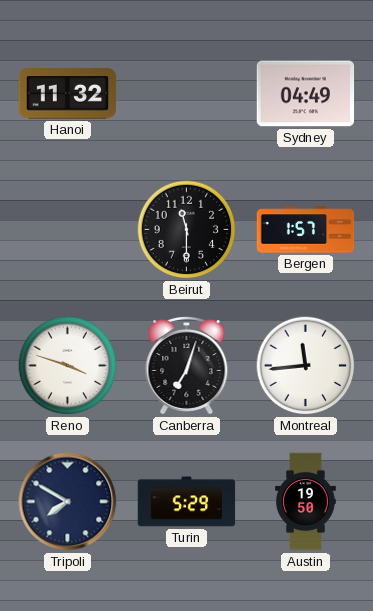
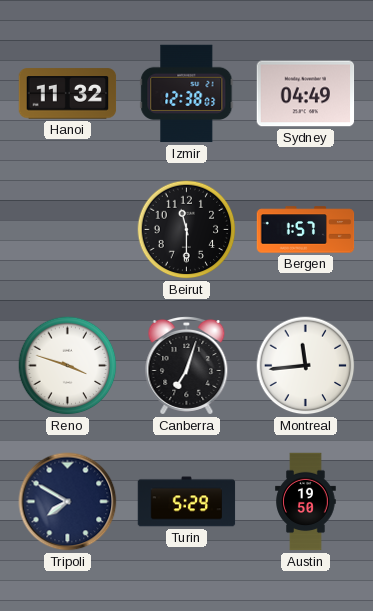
Izmir: none -> 12:38 (187, 94)
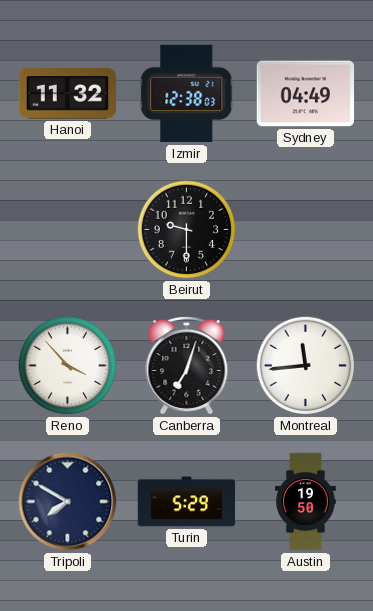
Beirut: 11:30 -> 9:30 (187, 230)
Bergen: 1:57 -> none (306, 230)
Reno: 3:48 -> 3:53 (68, 366)
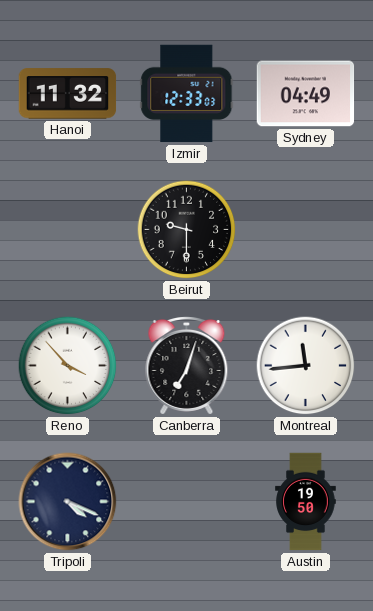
Izmir: 12:38 -> 12:33 (187, 94)
Tripoli: 7:50 -> 4:19 (68, 502)
Turin: 5:29 -> none (187, 502)
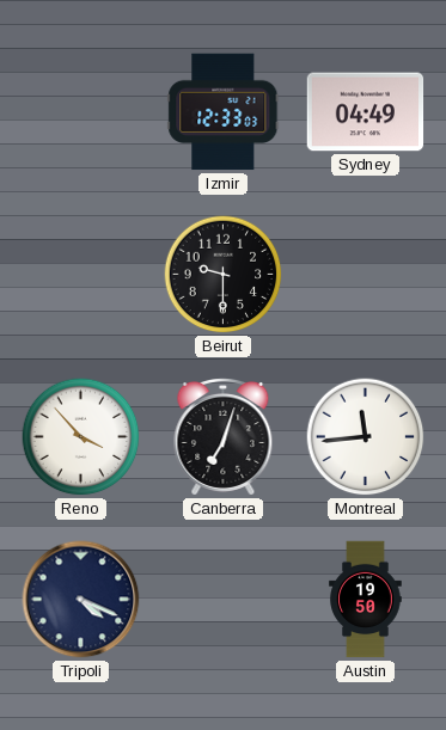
Hanoi: 11:32 -> none (68, 94)
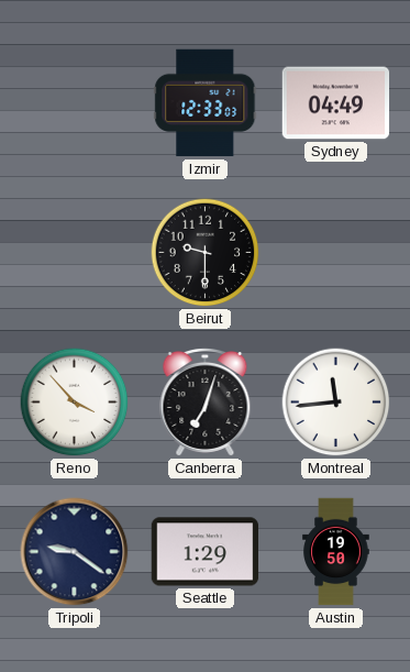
Tripoli: 4:19 -> 9:21 (75, 552)
Seattle: none -> 1:29 (206, 552)
